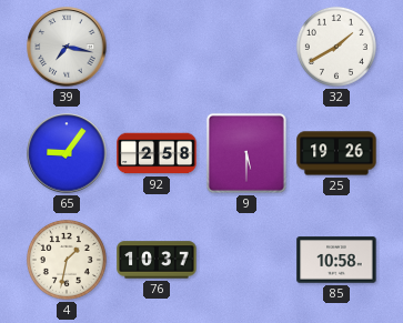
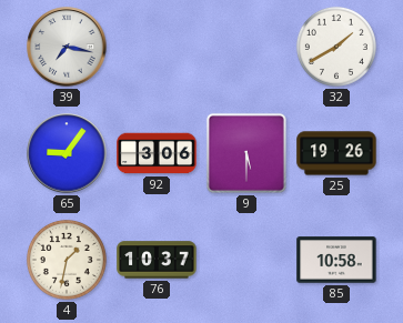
92: 2:58 -> 3:06 (157, 153)
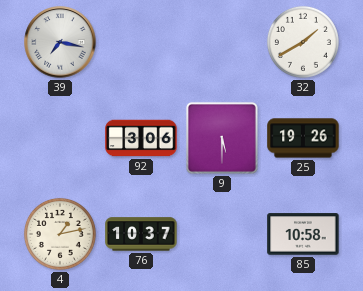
65: 9:06 -> none (67, 153)
4: 1:32 -> 1:13 (60, 234)
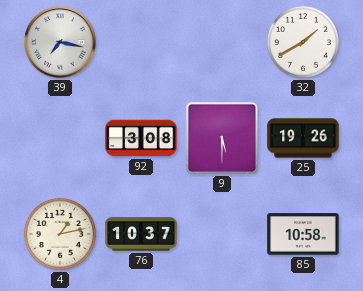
92: 3:06 -> 3:08 (141, 138)
